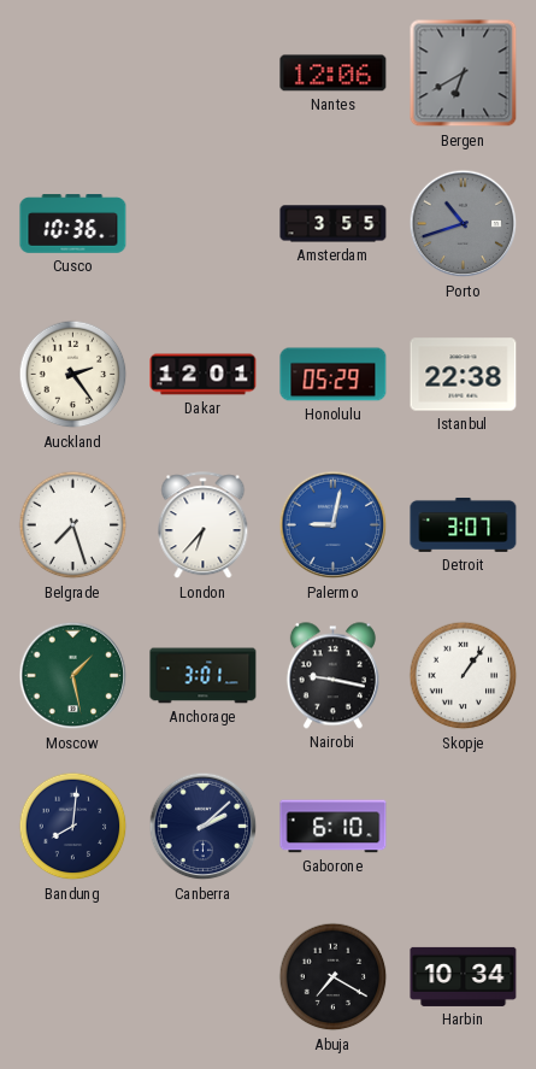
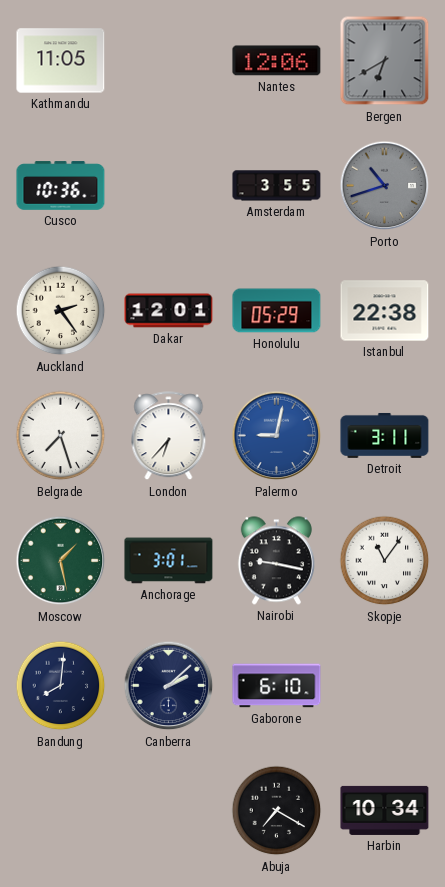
Kathmandu: none -> 11:05 (61, 61)
Detroit: 3:07 -> 3:11 (385, 435)
Skopje: 1:06 -> 11:06 (385, 561)
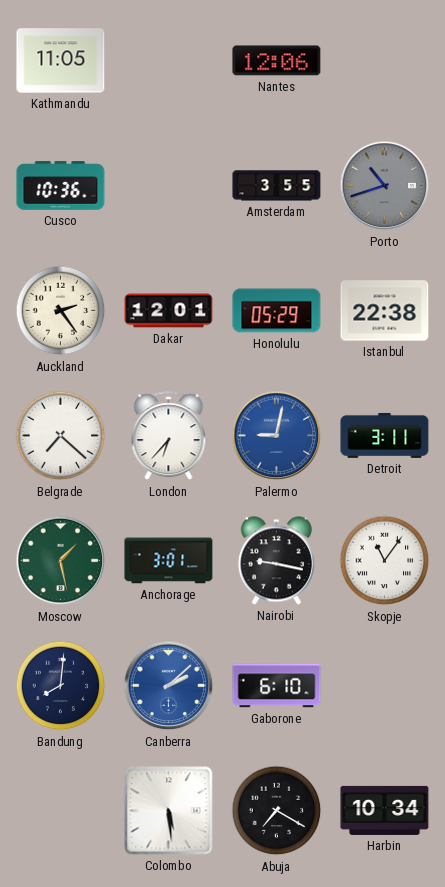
Bergen: 6:40 -> none (385, 61)
Belgrade: 7:27 -> 7:22 (61, 436)
Canberra dial: navy -> blue (169, 686)
Colombo: none -> 5:29 (169, 811)
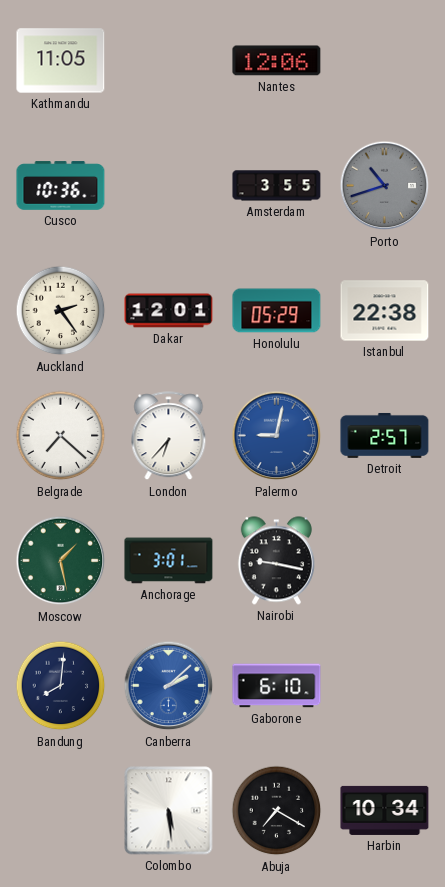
Detroit: 3:11 -> 2:57 (385, 435)
Skopje: 11:06 -> none (385, 561)
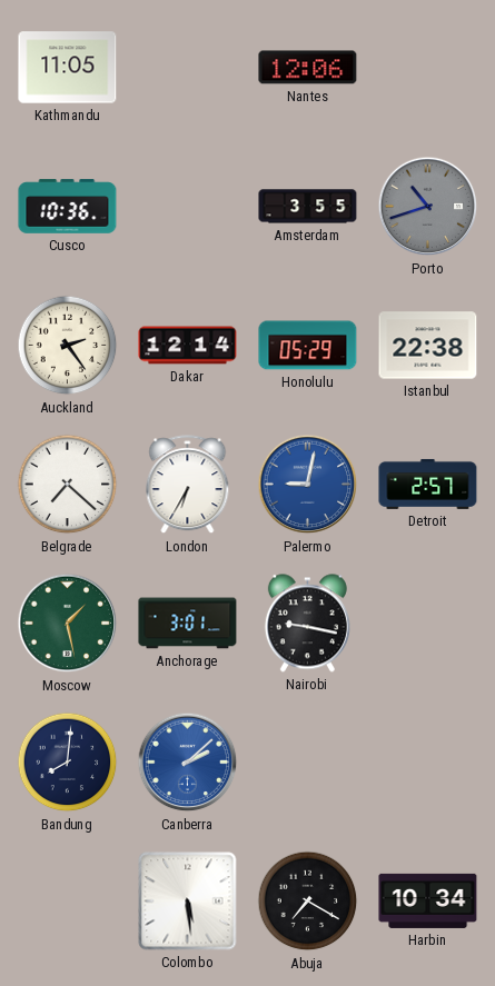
Dakar: 12:01 -> 12:14 (188, 346)
London: 6:37 -> 6:35 (188, 485)
Gaborone: 6:10 -> none (277, 686)
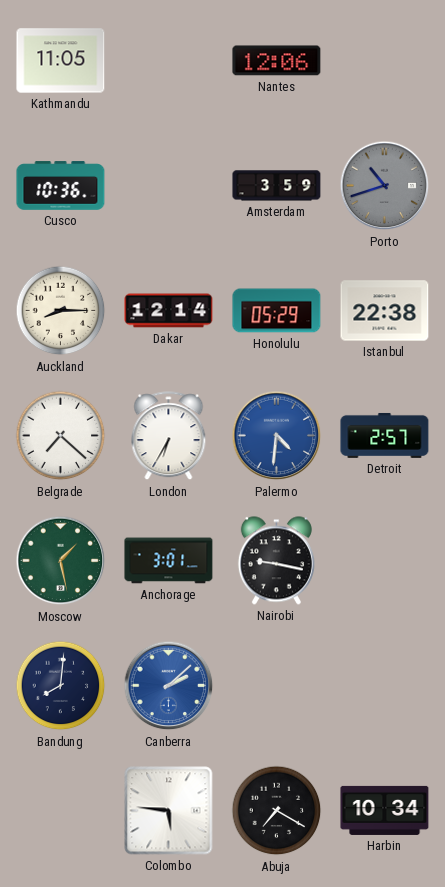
Amsterdam: 3:55 -> 3:59 (277, 186)
Auckland: 2:24 -> 8:15 (61, 311)
Palermo: 9:02 -> 4:31 (277, 436)
Colombo: 5:29 -> 5:46 (169, 811)
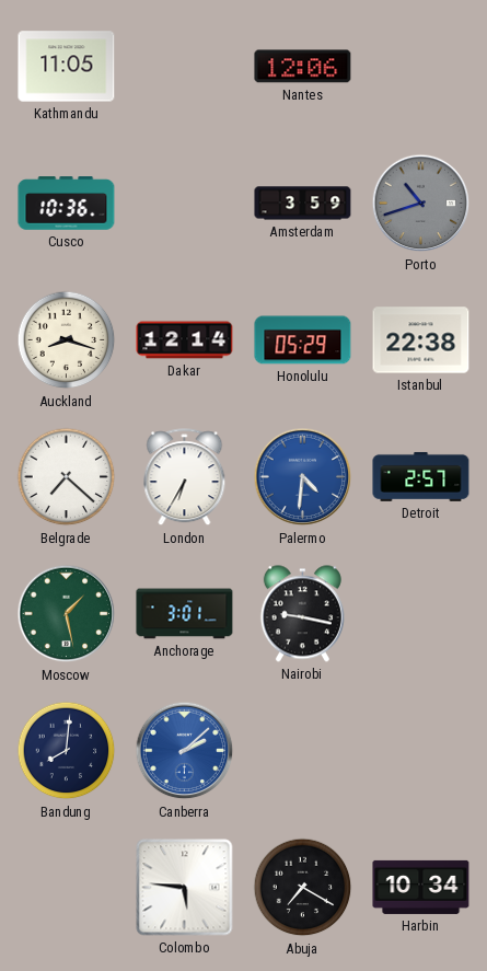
Auckland: 8:15 -> 8:18 (67, 340)
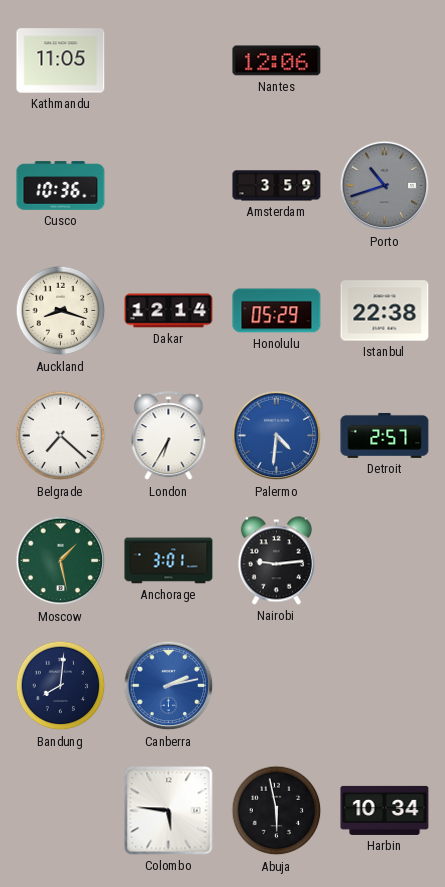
Nairobi: 9:17 -> 9:14 (276, 561)
Canberra: 2:08 -> 2:13 (169, 686)
Abuja: 7:20 -> 5:58 (277, 811)
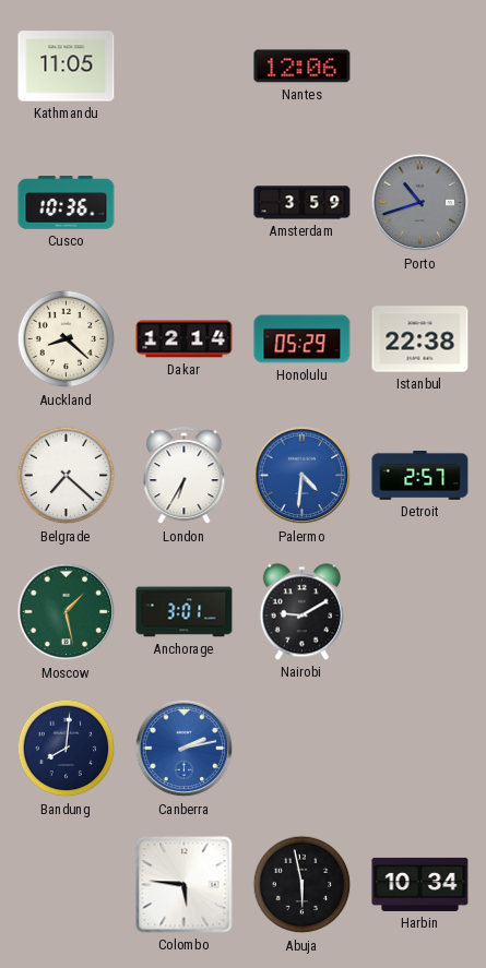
Auckland: 8:18 -> 8:22 (67, 339)
Nairobi: 9:14 -> 9:10 (301, 612)
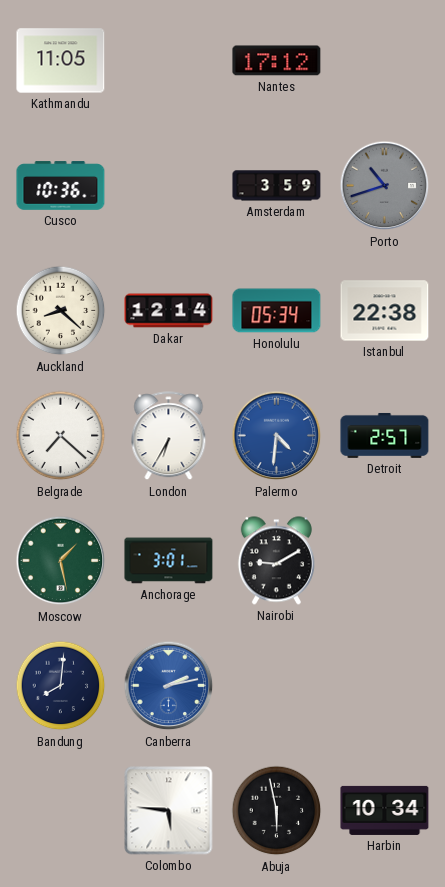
Nantes: 12:06 -> 17:12 (277, 61)
Honolulu: 05:29 -> 05:34 (277, 311)
